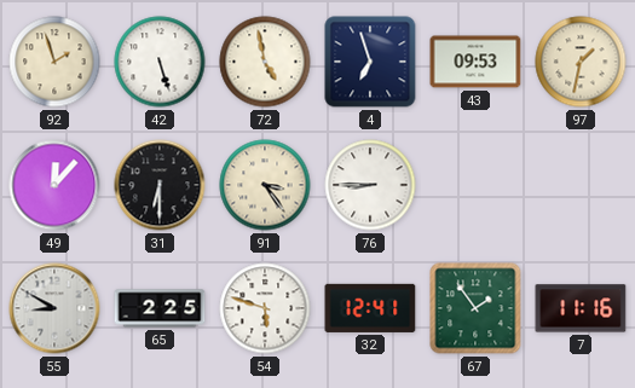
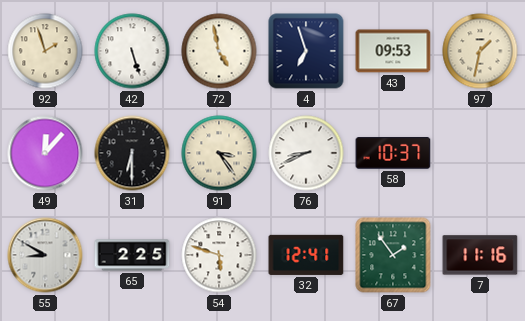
76: 8:45 -> 8:41 (306, 153)
58: none -> 10:37 (393, 153)
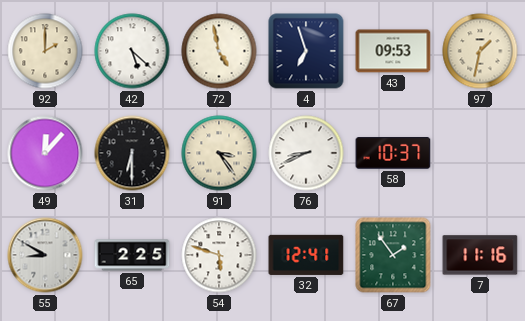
92: 1:57 -> 2:00 (45, 51)
42: 5:27 -> 5:22 (132, 51)
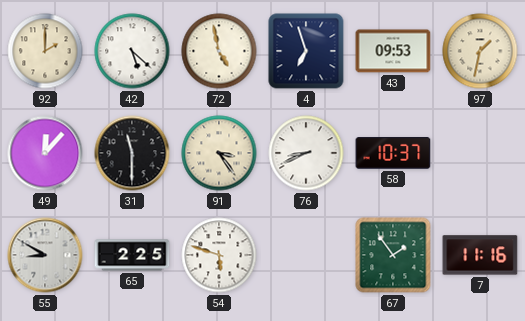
31: 6:30 -> 11:30 (132, 153)
32: 12:41 -> none (306, 255)
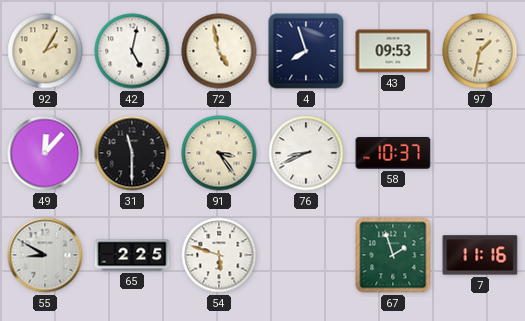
92: 2:00 -> 2:05 (45, 51)
42: 5:22 -> 5:02 (132, 51)
4: 6:57 -> 7:57 (306, 51)
67: 1:54 -> 1:57 (393, 255)
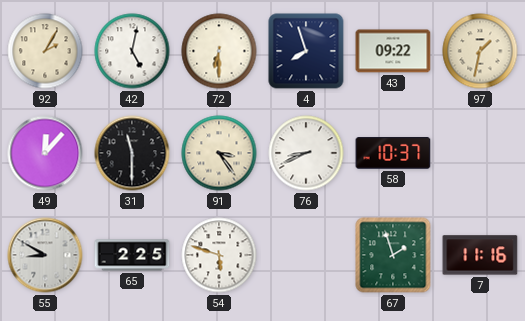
72: 4:58 -> 6:30 (219, 51)
43: 09:53 -> 09:22 (393, 51)
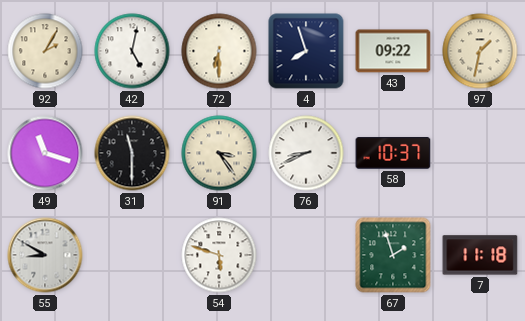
49: 12:07 -> 11:18 (45, 153)
65: 2:25 -> none (132, 255)
7: 11:16 -> 11:18 (480, 255)
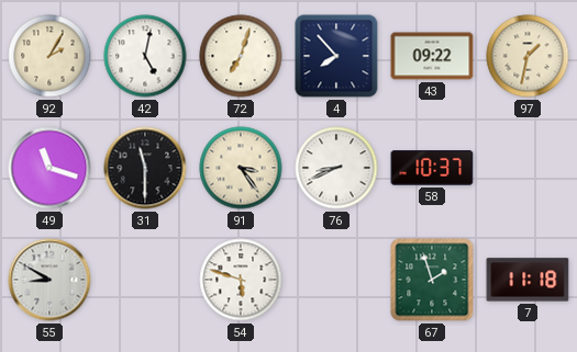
72: 6:30 -> 7:03 (241, 56)
4: 7:57 -> 7:53 (336, 56)
